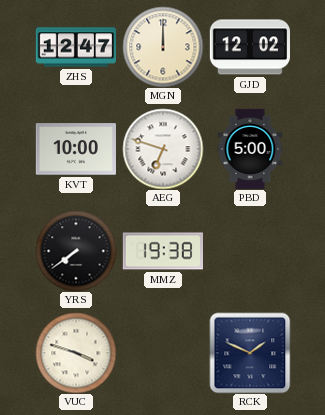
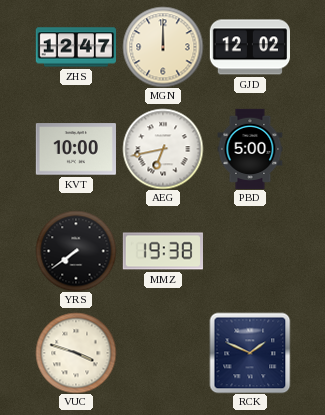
AEG: 6:48 -> 6:43 (163, 149)
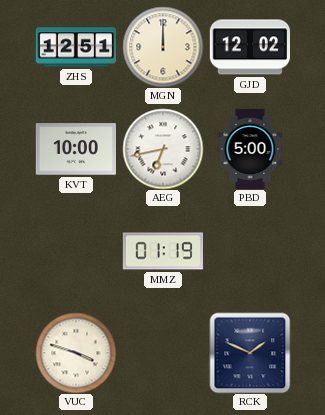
ZHS: 12:47 -> 12:51 (75, 47)
YRS: 7:39 -> none (76, 251)
MMZ: 19:38 -> 01:19 (162, 251)
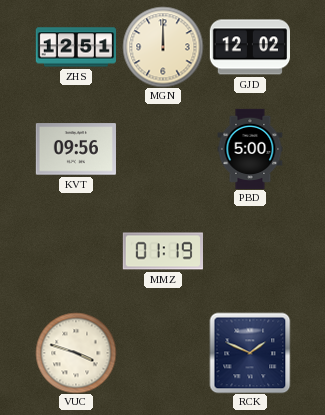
KVT: 10:00 -> 09:56 (75, 149)
AEG: 6:43 -> none (163, 149)
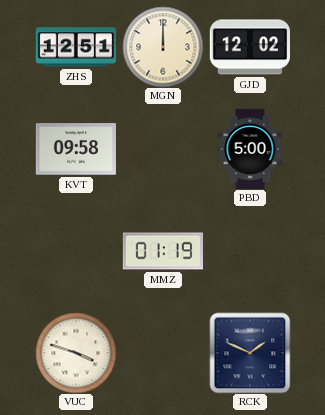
KVT: 09:56 -> 09:58 (75, 149)
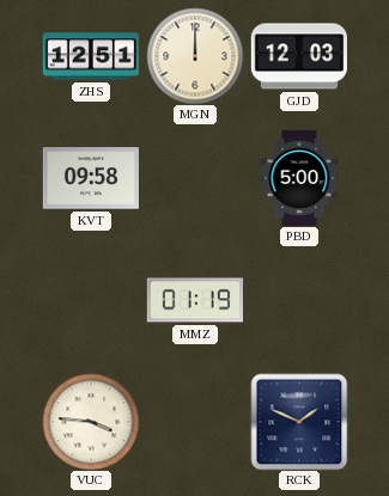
GJD: 12:02 -> 12:03 (298, 56)
VUC: 3:48 -> 3:46 (91, 422)
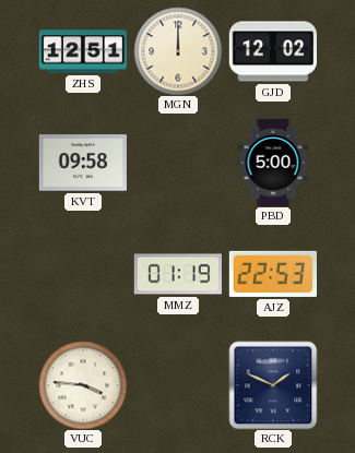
GJD: 12:03 -> 12:02 (272, 51)
AJZ: none -> 22:53 (272, 274)
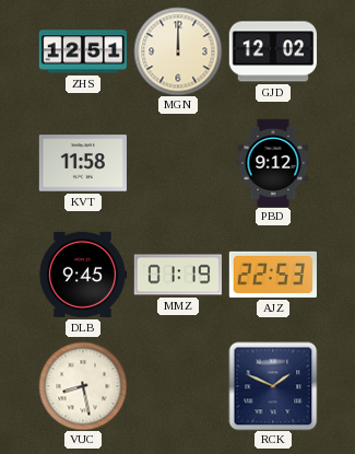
KVT: 09:58 -> 11:58 (82, 163)
PBD: 5:00 -> 9:12 (273, 163)
DLB: none -> 9:45 (82, 275)
VUC: 3:46 -> 8:28 (83, 386)
